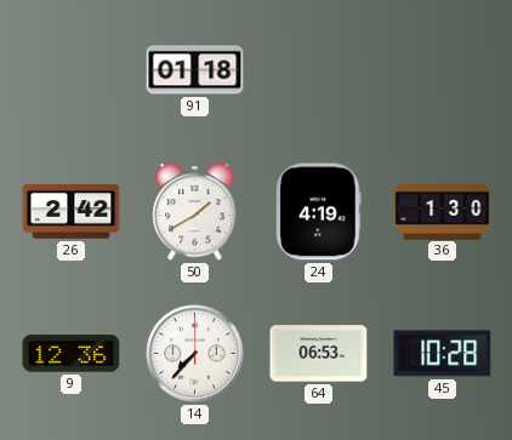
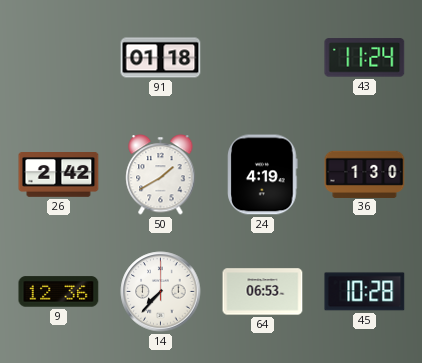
43: none -> 11:24 (365, 58)
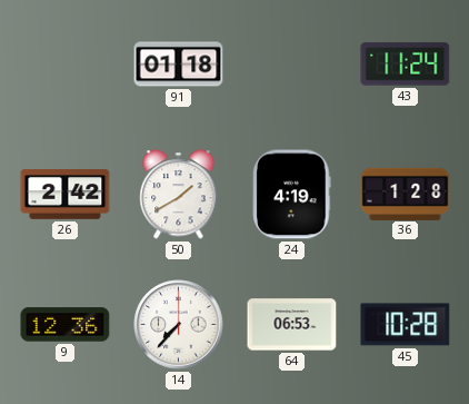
36: 1:30 -> 1:28 (406, 194)
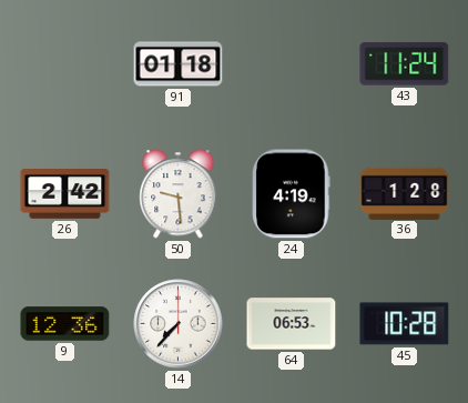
50: 1:40 -> 9:29 (179, 194)
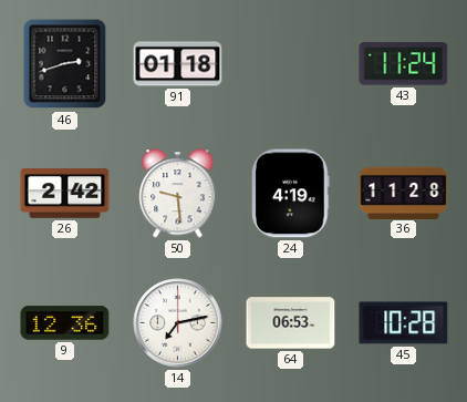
46: none -> 2:42 (65, 64)
36: 1:28 -> 11:28 (404, 193)
14: 7:37 -> 7:13 (178, 323)
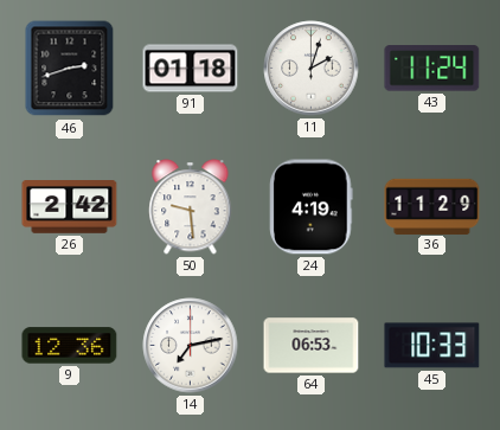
11: none -> 2:03 (312, 69)
36: 11:28 -> 11:29 (432, 206)
45: 10:28 -> 10:33 (432, 346)
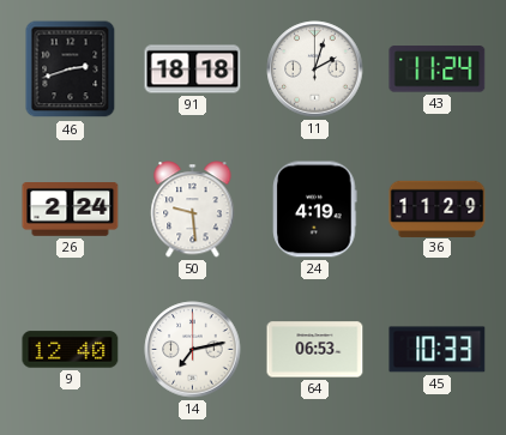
91: 01:18 -> 18:18 (193, 70)
26: 2:42 -> 2:24 (71, 210)
9: 12:36 -> 12:40 (71, 350)
